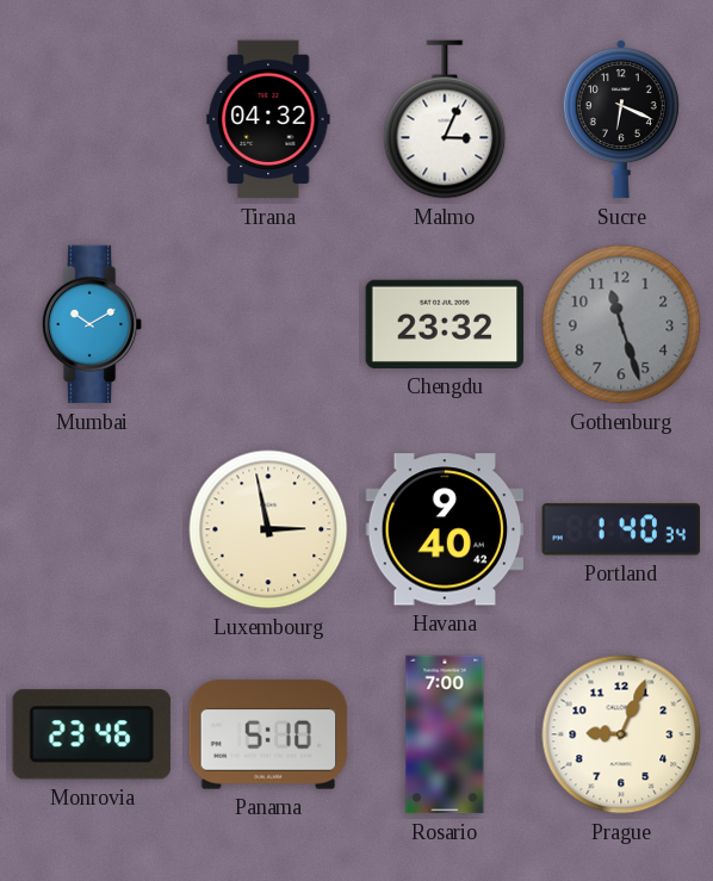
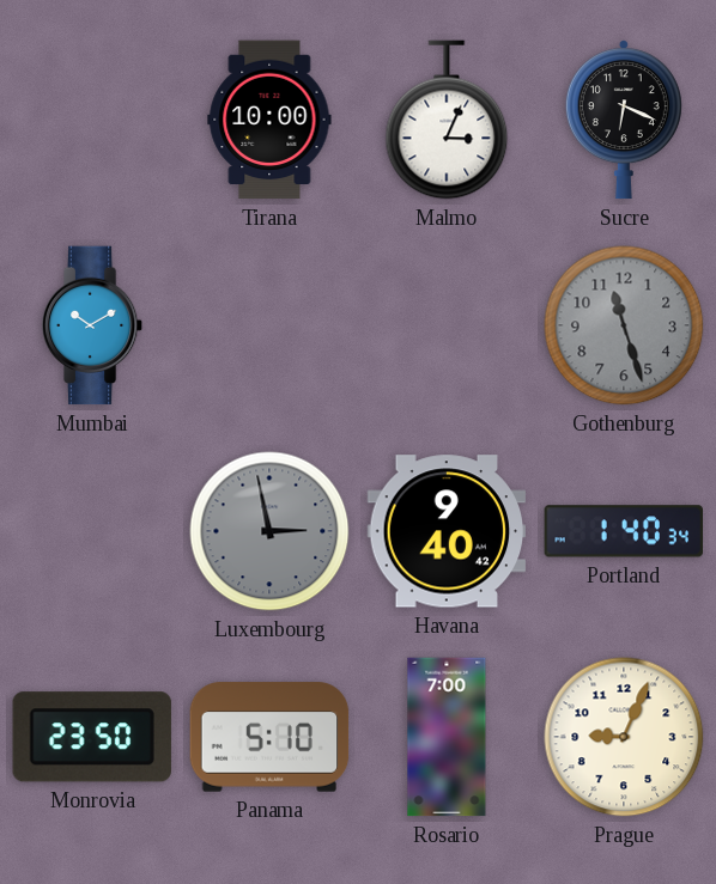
Tirana: 04:32 -> 10:00 (269, 120)
Chengdu: 23:32 -> none (445, 324)
Luxembourg dial: cream -> grey (269, 531)
Monrovia: 23:46 -> 23:50 (92, 737)
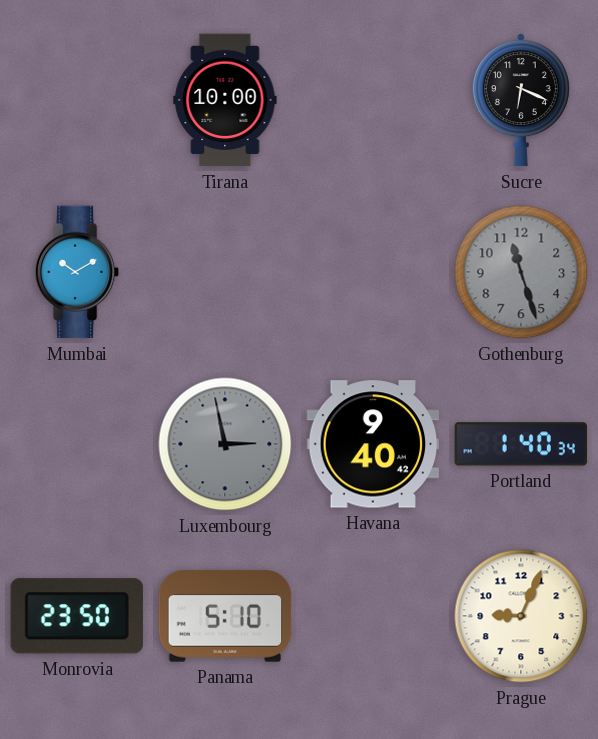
Malmo: 3:04 -> none (447, 120)
Rosario: 7:00 -> none (447, 737)
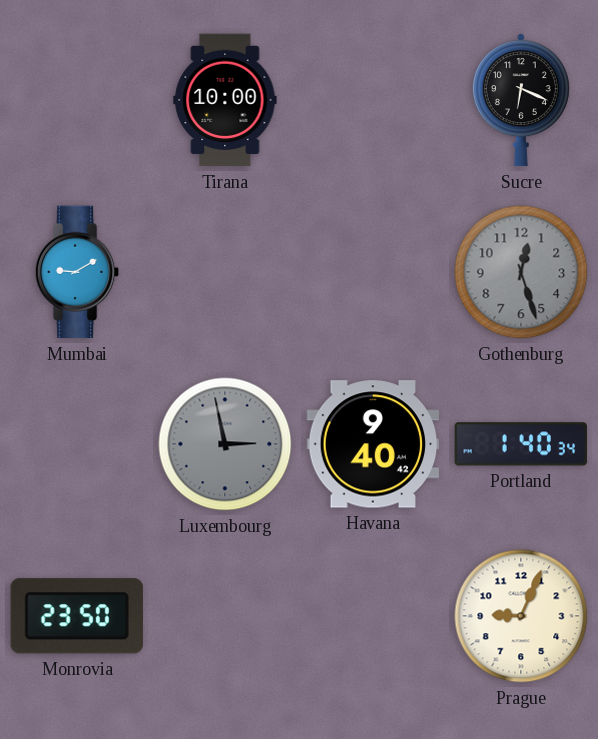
Mumbai: 10:10 -> 9:10 (77, 272)
Gothenburg: 11:27 -> 12:27 (521, 272)
Panama: 5:10 -> none (225, 616)
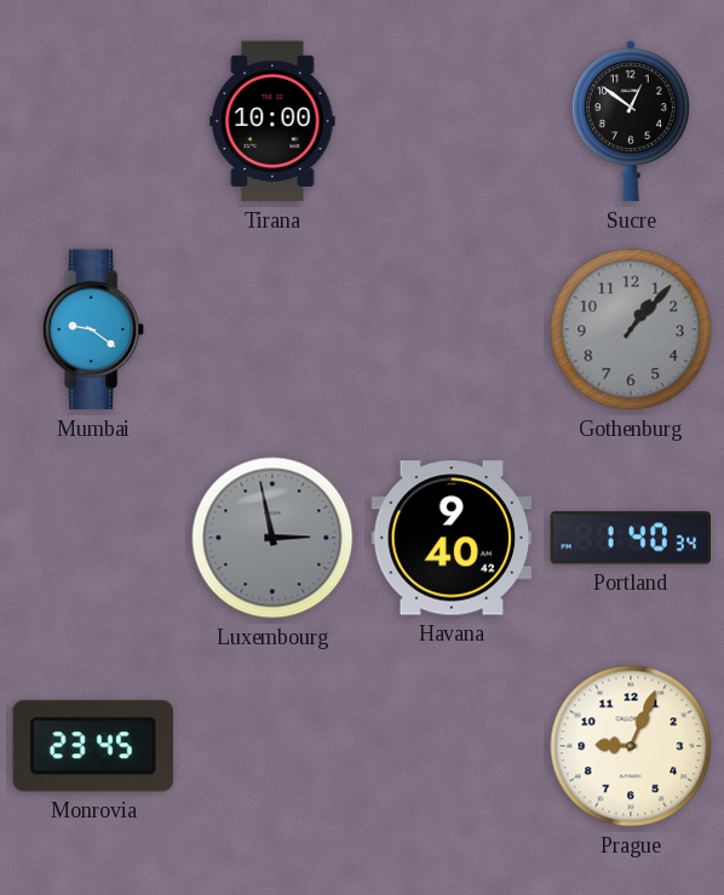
Sucre: 6:19 -> 12:51 (631, 121)
Mumbai: 9:10 -> 9:21 (93, 329)
Gothenburg: 12:27 -> 1:07 (631, 329)
Monrovia: 23:50 -> 23:45 (93, 746)
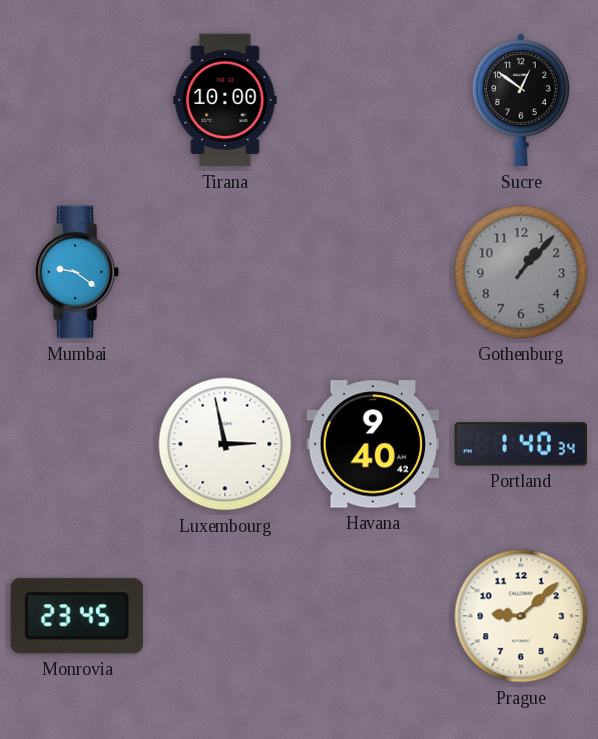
Luxembourg dial: grey -> white (225, 444)
Prague: 9:04 -> 9:08 (521, 616)
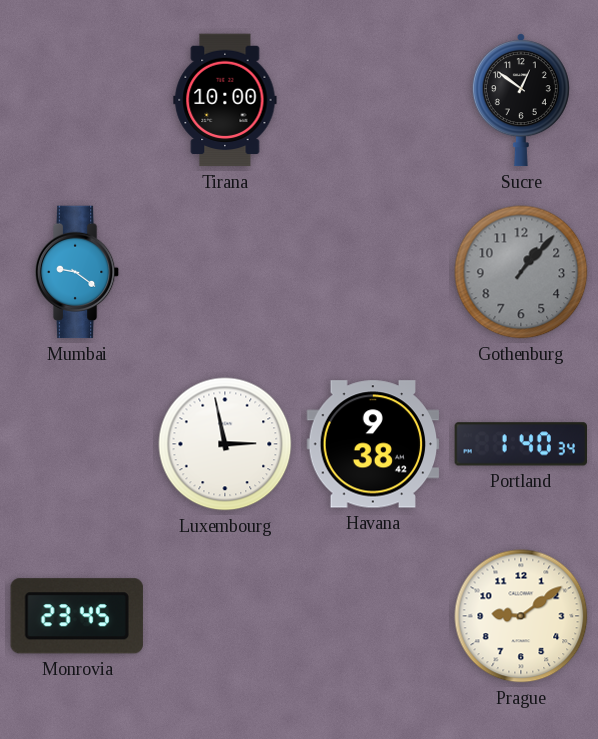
Havana: 9:40 -> 9:38 (373, 444)
Prague: 9:08 -> 9:09 (521, 616)
